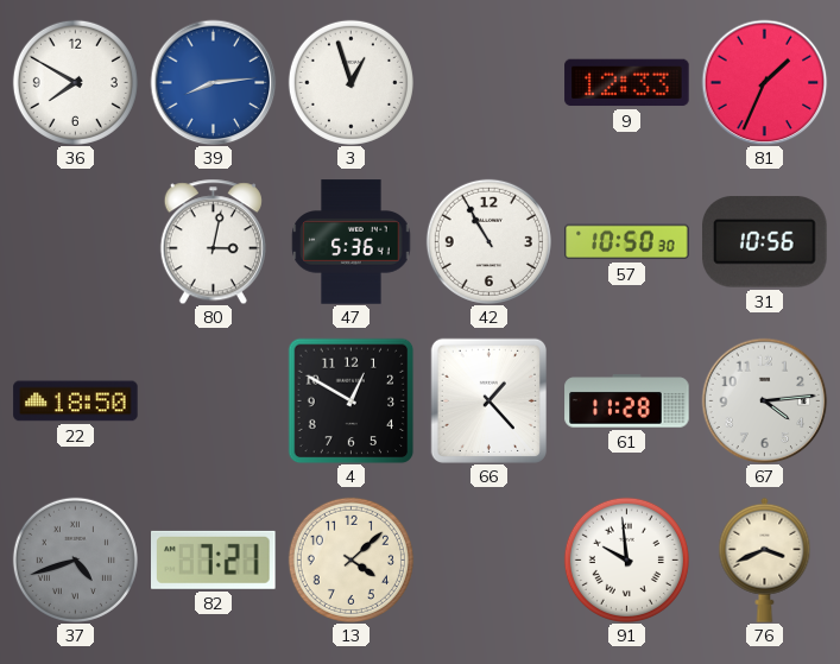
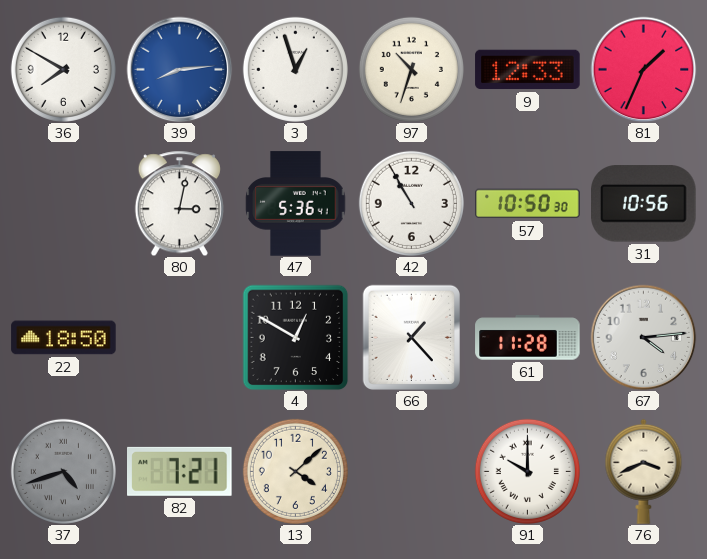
97: none -> 10:33 (411, 69)
91: 9:59 -> 10:00 (527, 471)
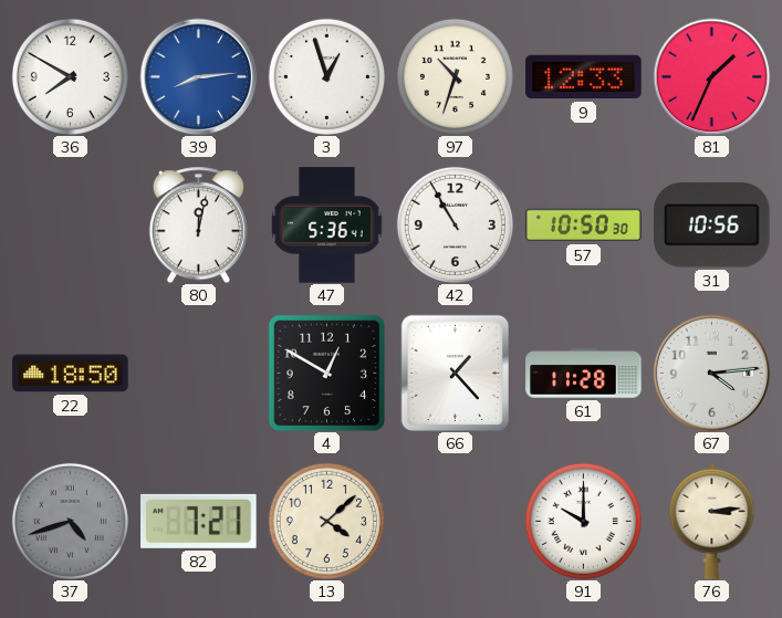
80: 3:02 -> 12:02 (198, 224)
76: 3:41 -> 3:14 (712, 521)
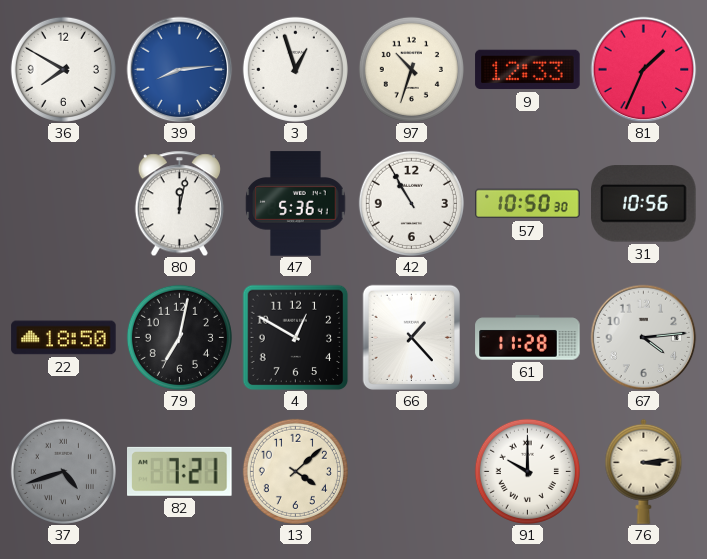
79: none -> 7:02 (179, 337)
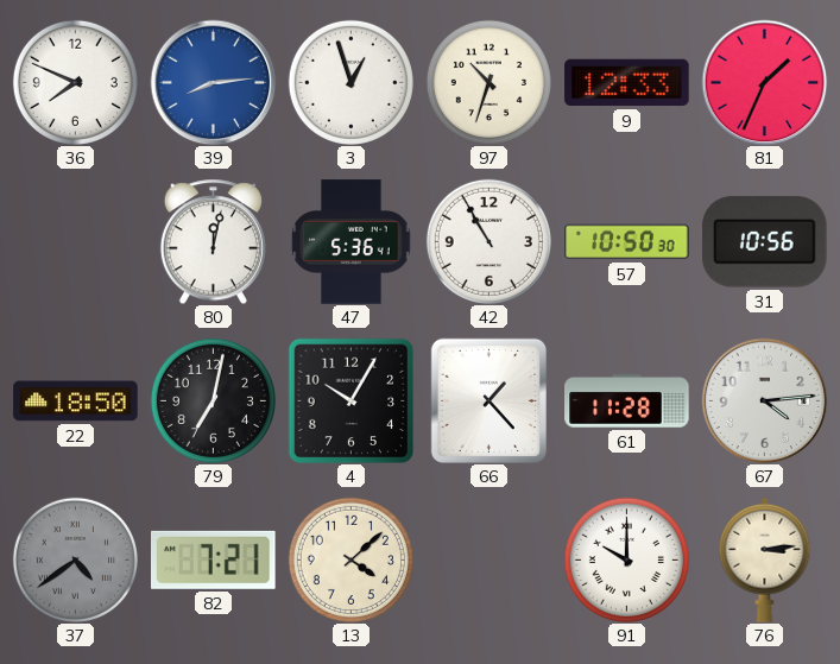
36: 7:50 -> 7:49 (75, 82)
4: 12:50 -> 10:05 (350, 400)
37: 4:42 -> 4:39 (75, 559)
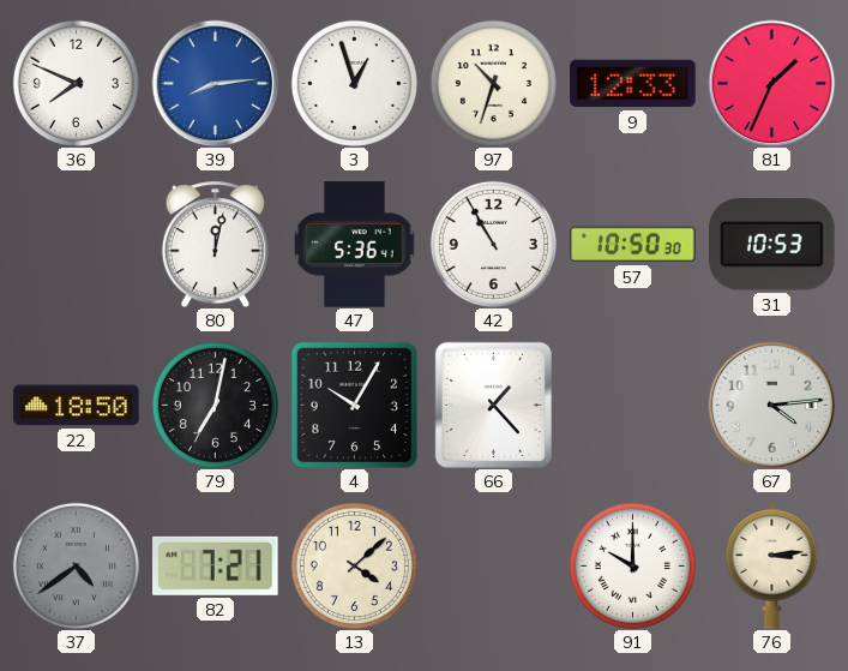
31: 10:56 -> 10:53 (772, 245)
61: 11:28 -> none (627, 401)
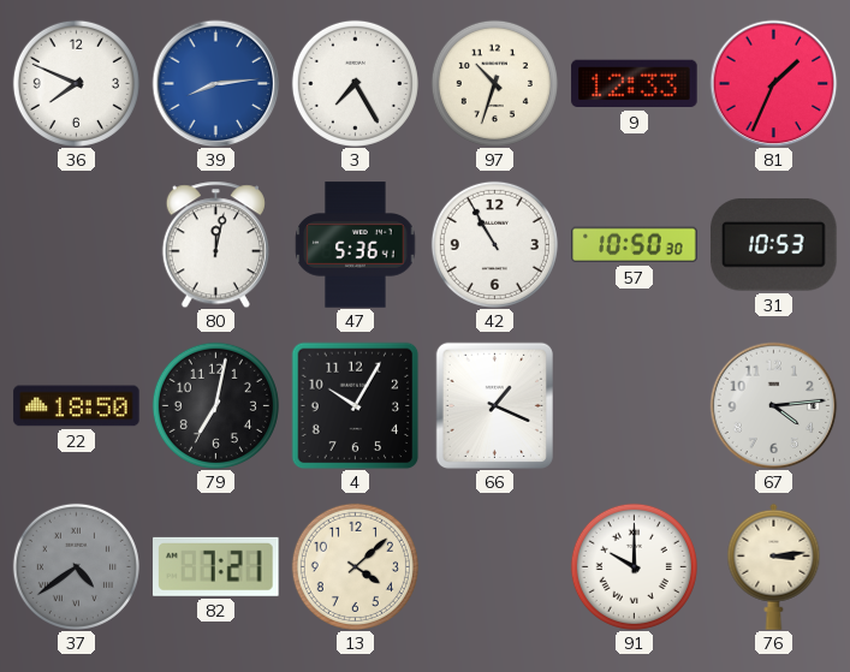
3: 12:57 -> 7:25 (355, 83)
66: 1:23 -> 1:19 (494, 405)
